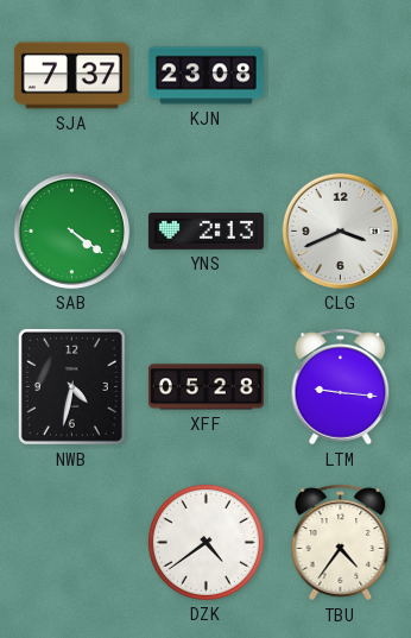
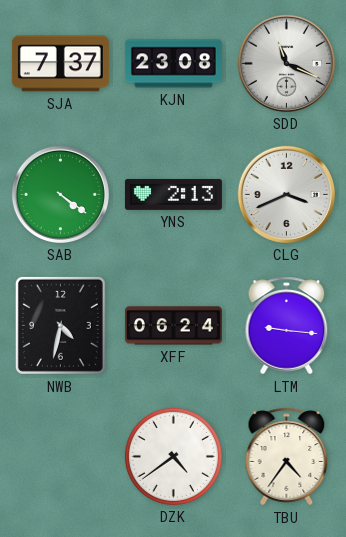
SDD: none -> 11:19 (286, 63)
XFF: 05:28 -> 06:24 (173, 326)
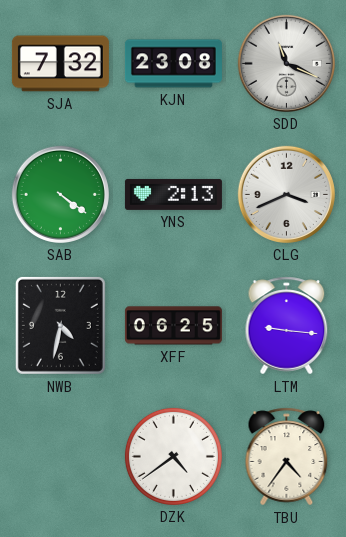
SJA: 7:37 -> 7:32 (60, 64)
XFF: 06:24 -> 06:25 (173, 326)
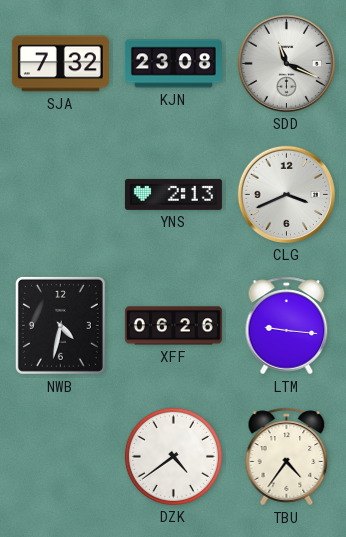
SAB: 4:21 -> none (60, 194)
XFF: 06:25 -> 06:26 (173, 326)
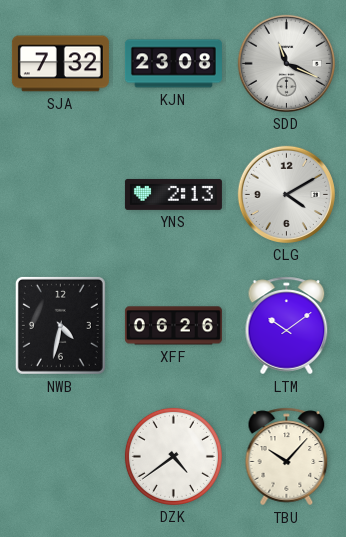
CLG: 3:41 -> 4:10 (286, 194)
LTM: 9:16 -> 10:09 (287, 326)
TBU: 4:36 -> 10:07 (287, 457)
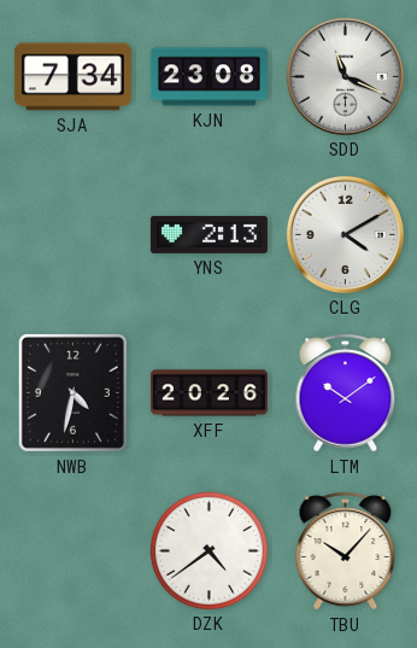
SJA: 7:32 -> 7:34 (72, 77)
XFF: 06:26 -> 20:26 (208, 393)
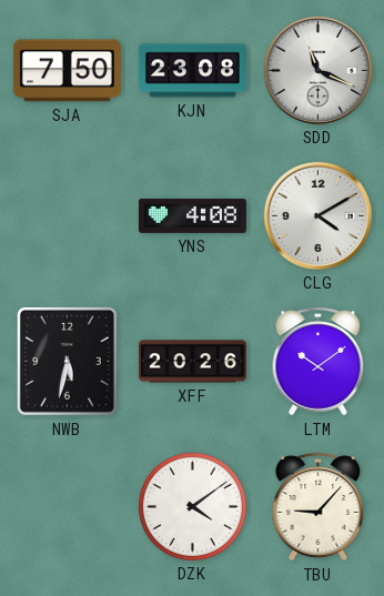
SJA: 7:34 -> 7:50 (67, 71)
YNS: 2:13 -> 4:08 (192, 215)
NWB: 4:32 -> 5:32 (67, 361)
DZK: 4:39 -> 4:09 (192, 506)
TBU: 10:07 -> 9:07 (319, 507)
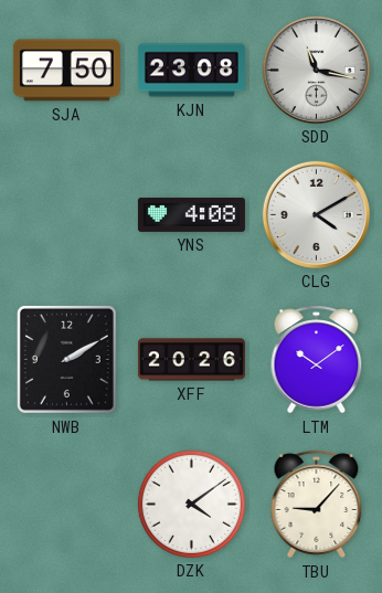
SDD: 11:19 -> 11:17 (316, 70)
NWB: 5:32 -> 2:10 (66, 359)
